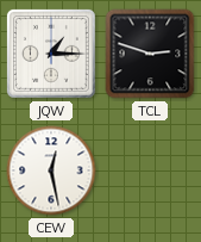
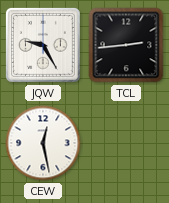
JQW: 1:15 -> 9:25 (43, 45)
TCL: 2:48 -> 2:44 (126, 45)
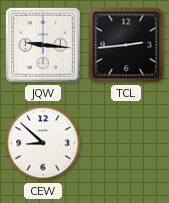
JQW: 9:25 -> 9:16 (43, 45)
CEW: 12:28 -> 8:52 (43, 143)
